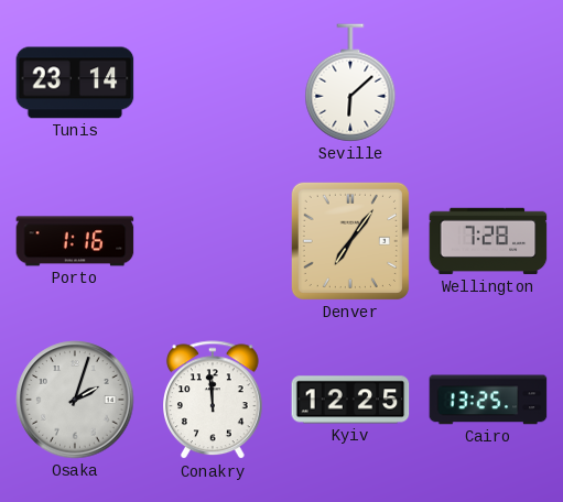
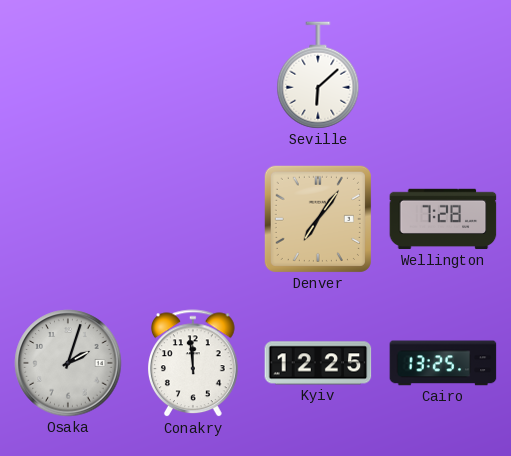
Tunis: 23:14 -> none (75, 83)
Porto: 1:16 -> none (75, 241)
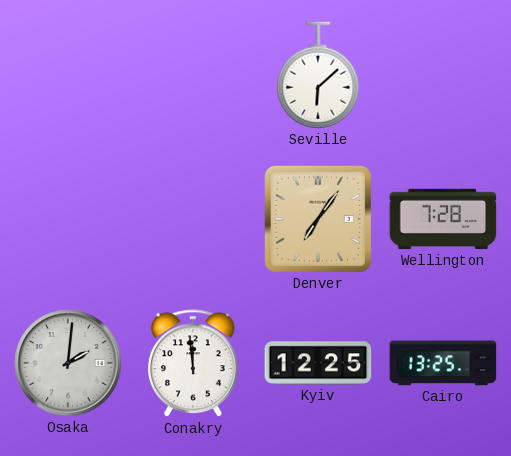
Osaka: 2:03 -> 2:01 (68, 363)
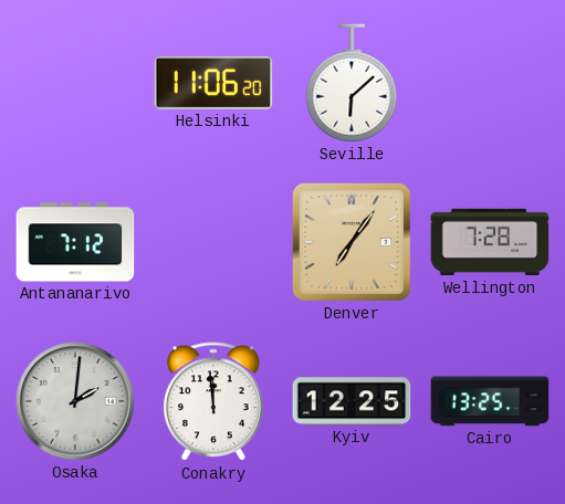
Helsinki: none -> 11:06 (213, 83)
Antananarivo: none -> 7:12 (75, 242)
